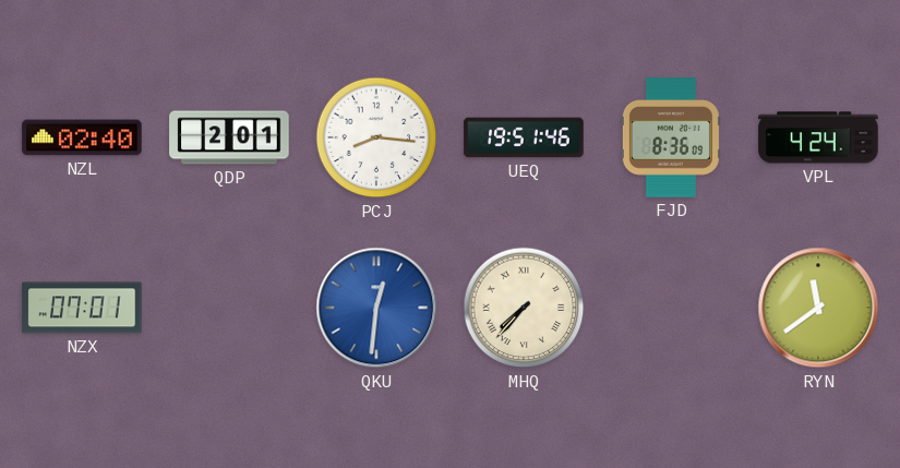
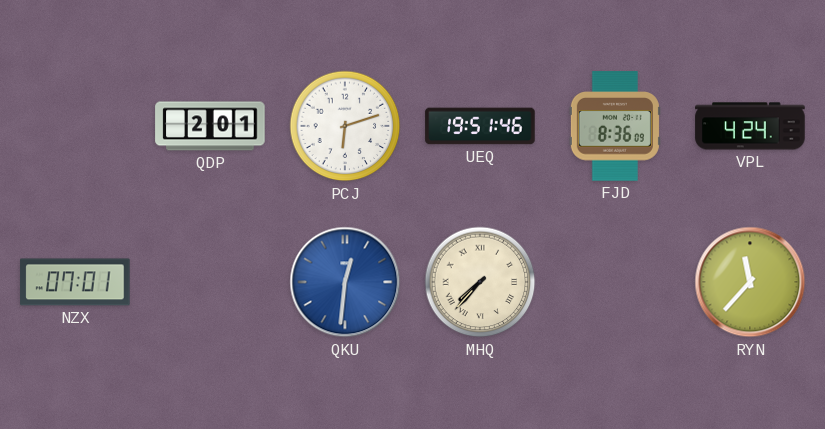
NZL: 02:40 -> none (82, 137)
PCJ: 8:16 -> 6:12 (345, 126)
RYN: 11:39 -> 11:37 (750, 282)
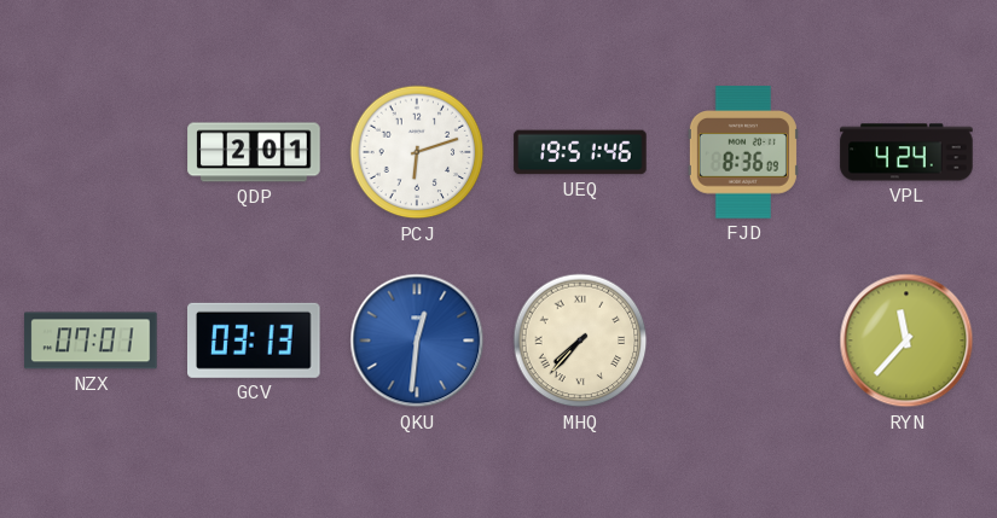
GCV: none -> 03:13 (255, 341)
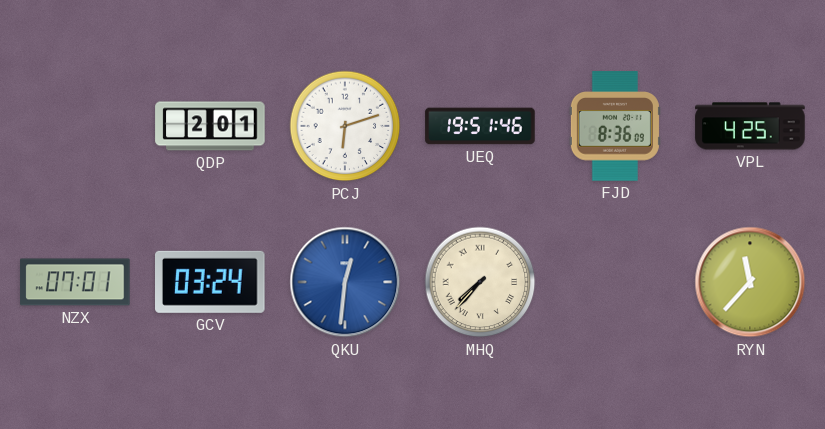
VPL: 4:24 -> 4:25 (750, 126)
GCV: 03:13 -> 03:24 (211, 282)
